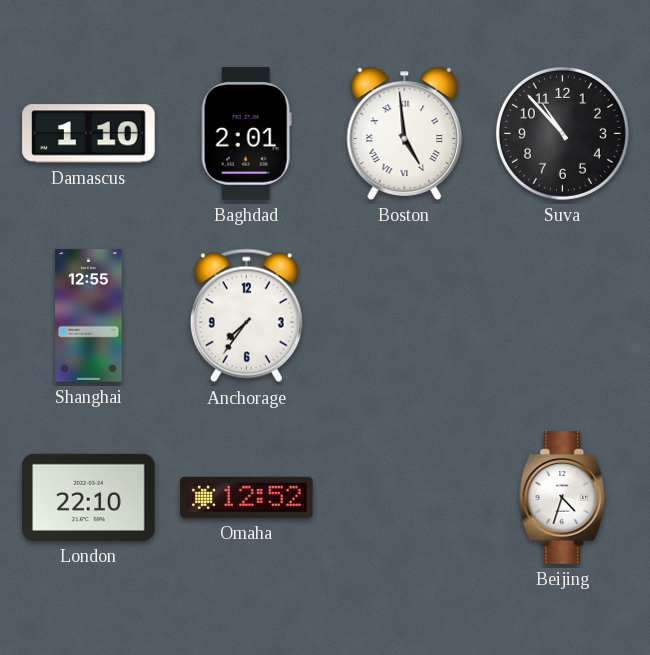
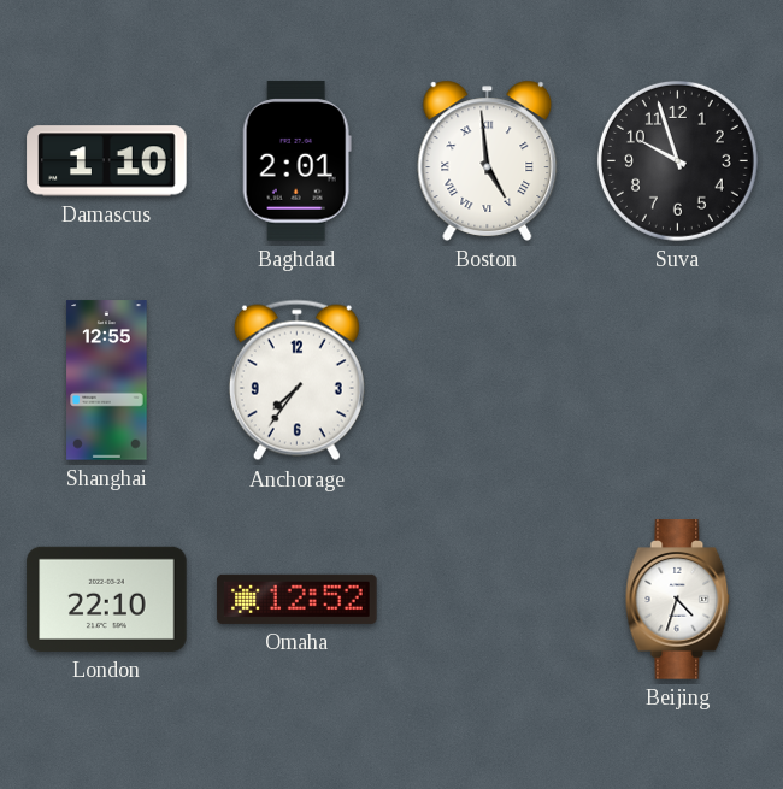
Suva: 10:53 -> 9:57 (677, 160)
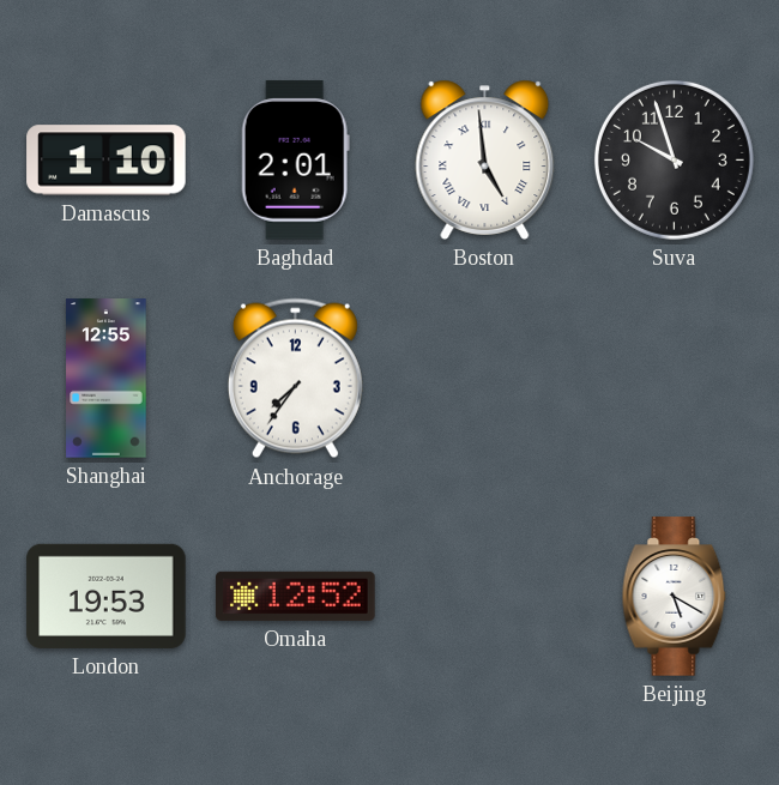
London: 22:10 -> 19:53 (107, 596)
Beijing: 4:33 -> 5:20 (675, 597)
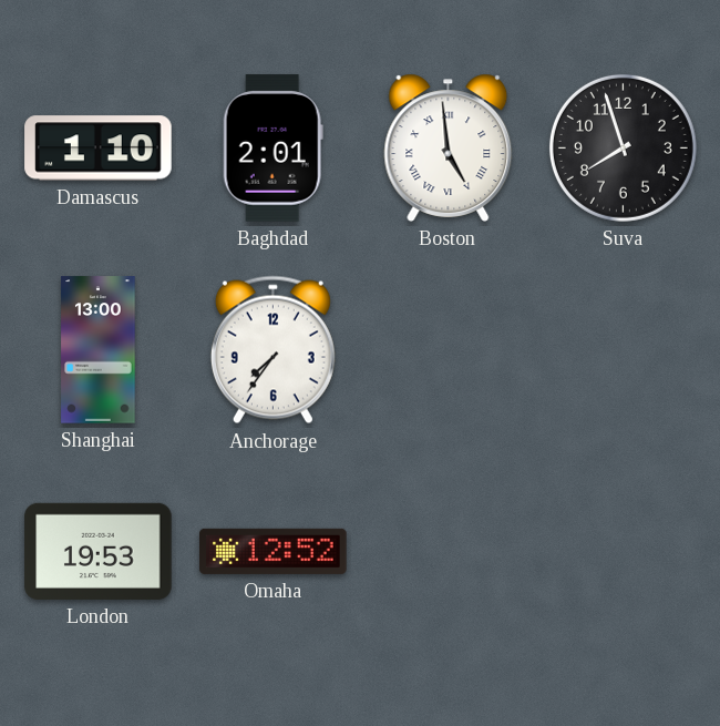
Suva: 9:57 -> 7:57 (623, 147)
Shanghai: 12:55 -> 13:00 (99, 350)
Beijing: 5:20 -> none (675, 597)
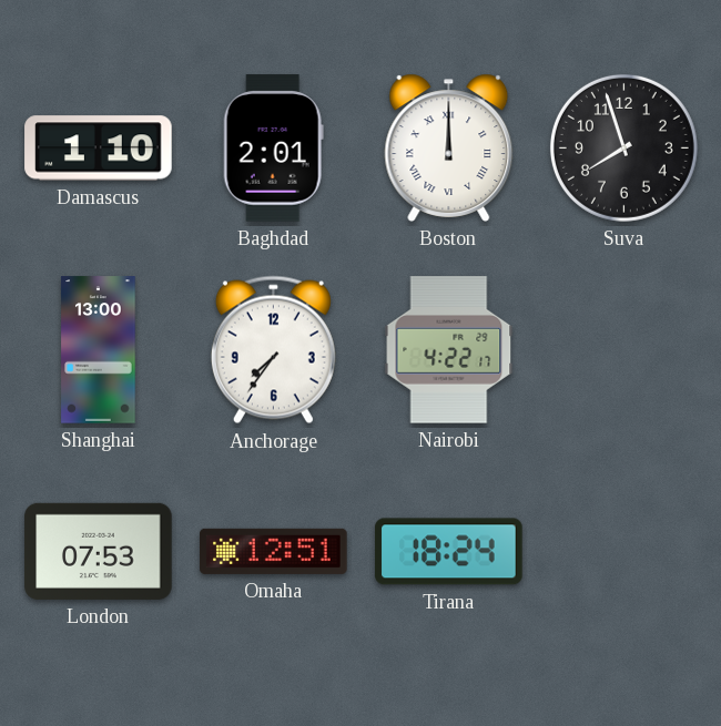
Boston: 4:59 -> 12:00 (449, 147)
Nairobi: none -> 4:22 (449, 350)
London: 19:53 -> 07:53 (99, 551)
Omaha: 12:52 -> 12:51 (274, 551)
Tirana: none -> 18:24 (449, 552)
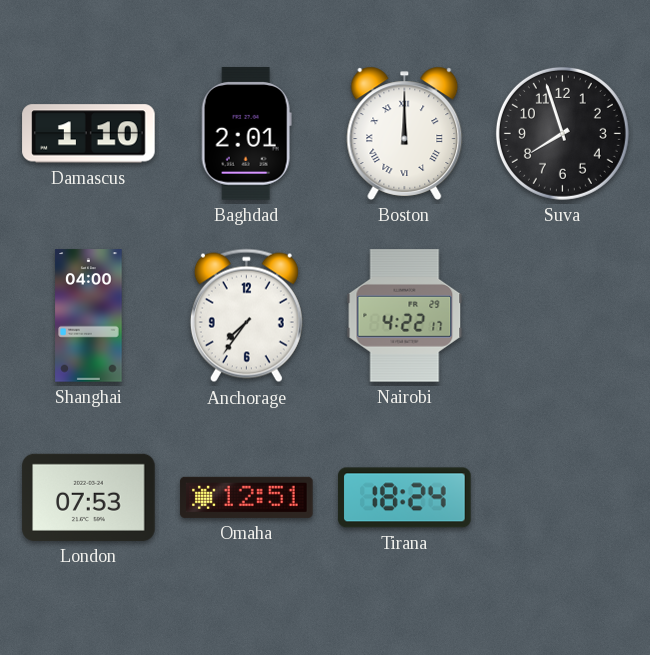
Shanghai: 13:00 -> 04:00 (89, 316)
